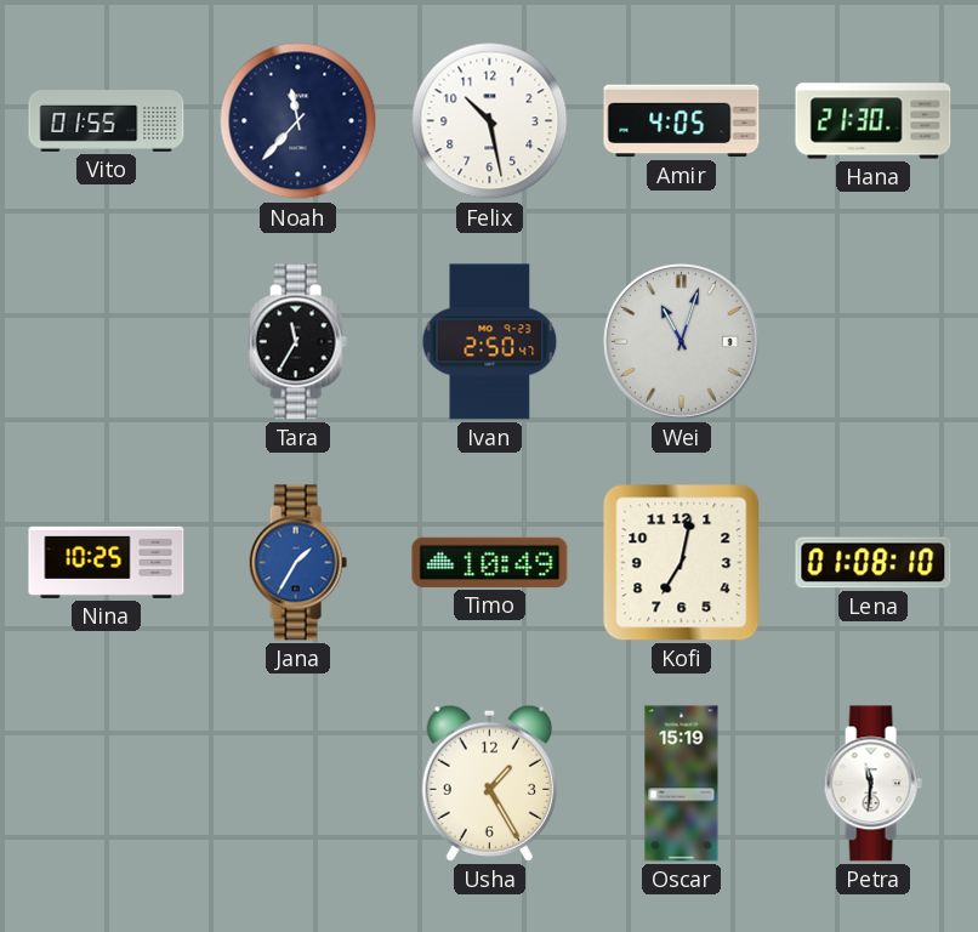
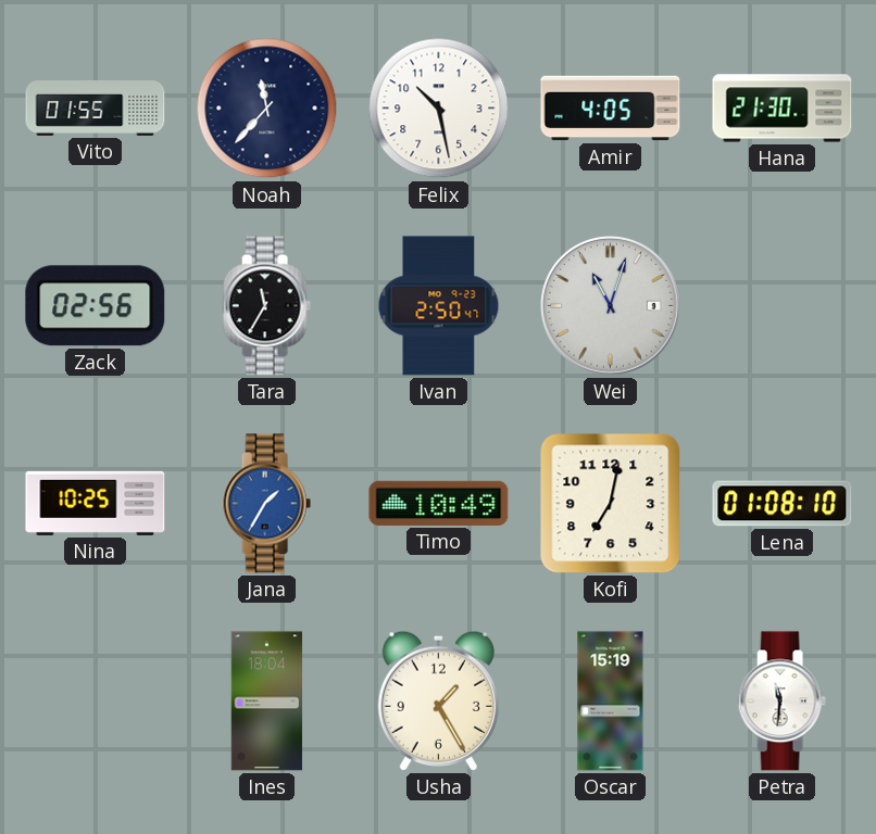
Zack: none -> 02:56 (96, 306)
Ines: none -> 18:04 (267, 702)
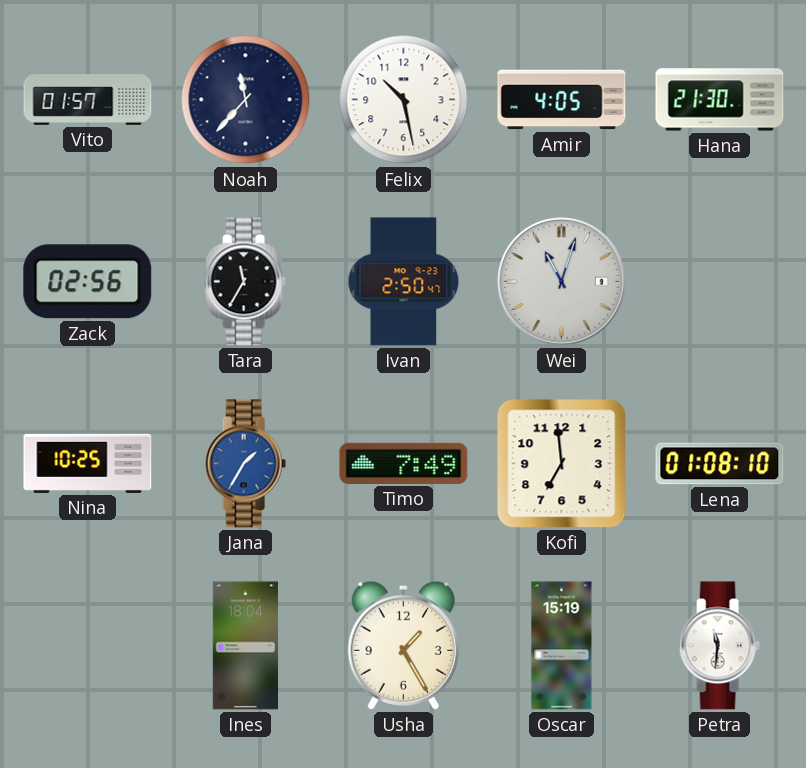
Vito: 01:55 -> 01:57 (88, 100)
Timo: 10:49 -> 7:49 (404, 463)
Kofi: 7:02 -> 6:59 (562, 464)
